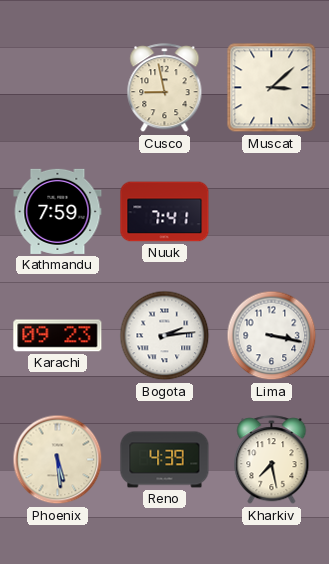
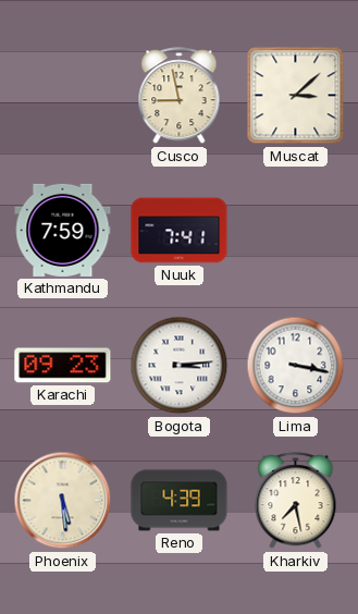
Bogota: 2:14 -> 3:14 (180, 366)
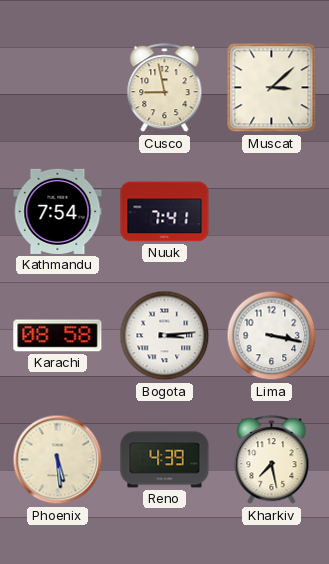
Kathmandu: 7:59 -> 7:54 (58, 211)
Karachi: 09:23 -> 08:58 (58, 336)
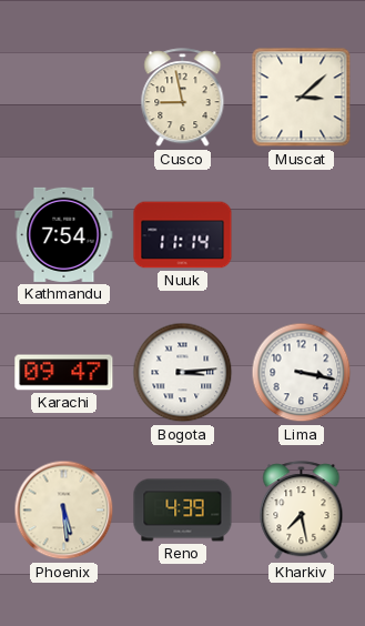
Nuuk: 7:41 -> 11:14 (183, 235)
Karachi: 08:58 -> 09:47 (64, 373)
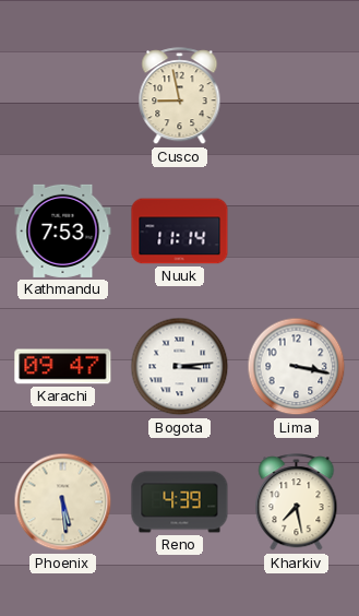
Muscat: 3:08 -> none (302, 98)
Kathmandu: 7:54 -> 7:53 (63, 230)
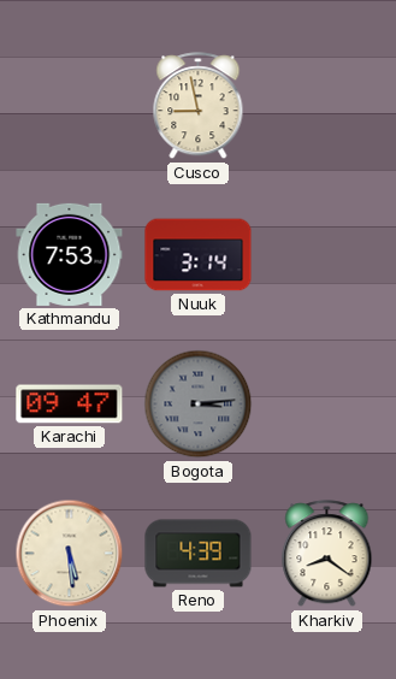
Nuuk: 11:14 -> 3:14 (199, 255)
Bogota dial: white -> grey (199, 405)
Lima: 3:17 -> none (297, 367)
Kharkiv: 7:28 -> 8:21 (327, 554)
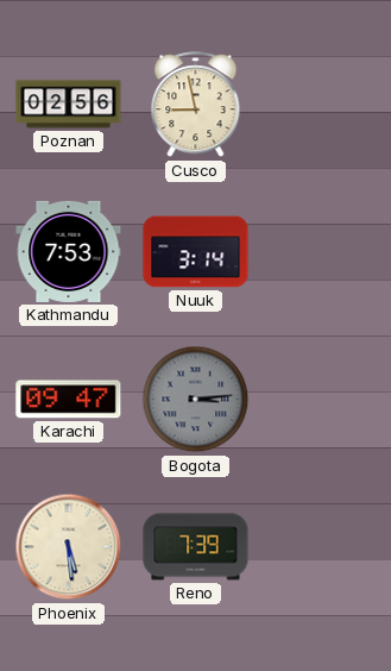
Poznan: none -> 02:56 (69, 105)
Reno: 4:39 -> 7:39 (196, 547)
Kharkiv: 8:21 -> none (327, 554)
